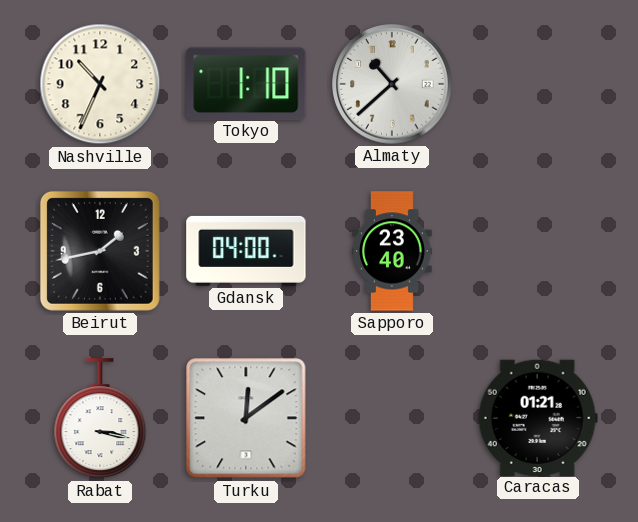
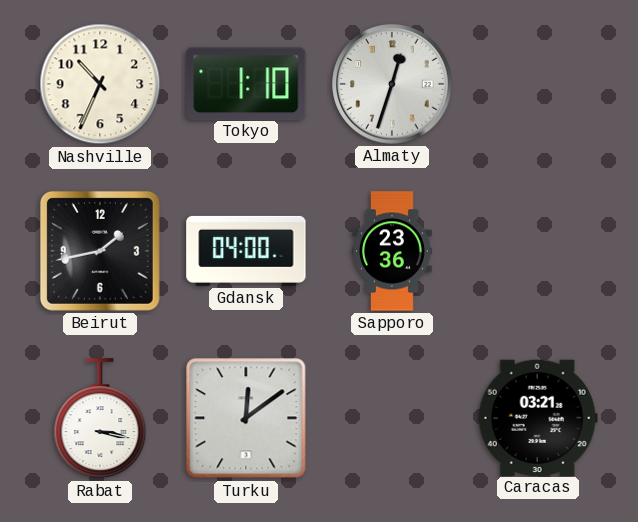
Almaty: 10:38 -> 12:33 (392, 84)
Sapporo: 23:40 -> 23:36 (392, 251)
Caracas: 01:21 -> 03:21 (538, 417)
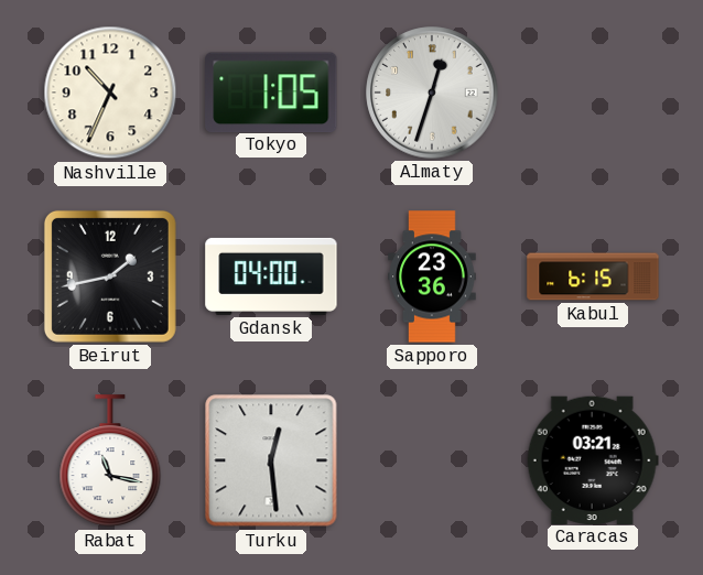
Tokyo: 1:10 -> 1:05 (271, 91)
Kabul: none -> 6:15 (593, 276)
Rabat: 3:17 -> 11:17 (110, 462)
Turku: 12:09 -> 12:29 (271, 460)
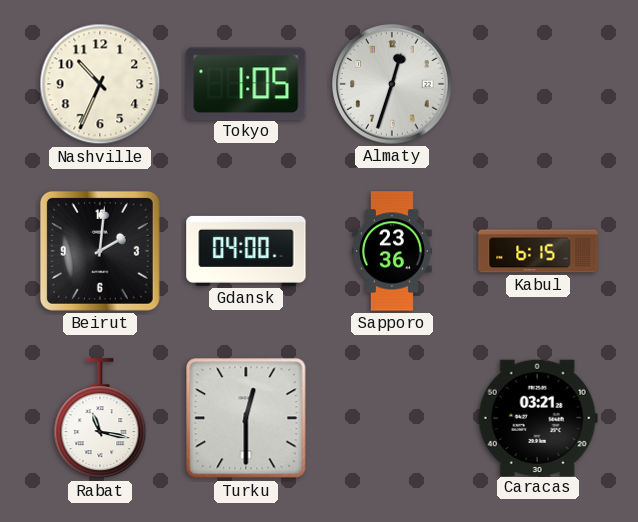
Beirut: 1:43 -> 2:01 (100, 251)
Turku: 12:29 -> 12:30 (246, 418)
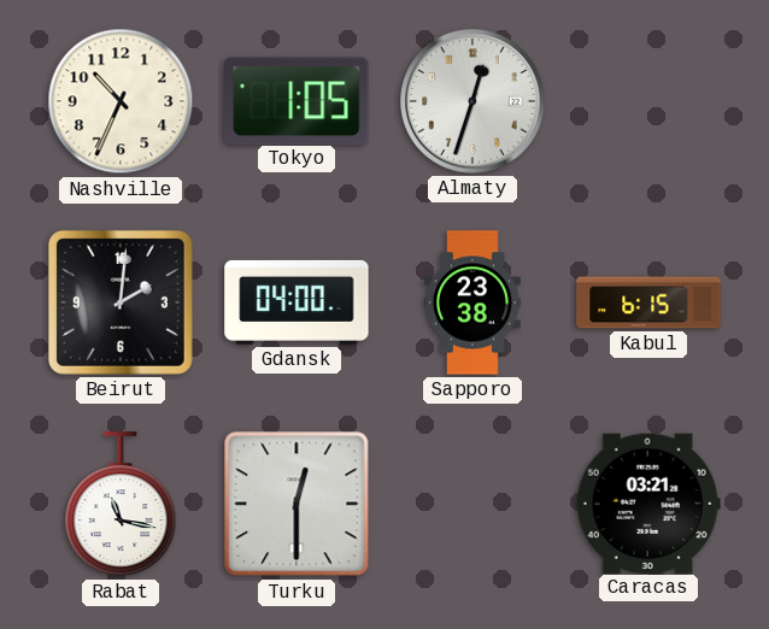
Sapporo: 23:36 -> 23:38 (472, 302)
